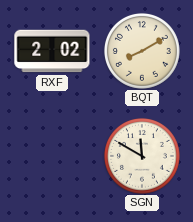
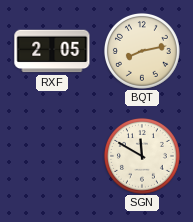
RXF: 2:02 -> 2:05 (52, 51)
BQT: 8:10 -> 8:13 (142, 51)
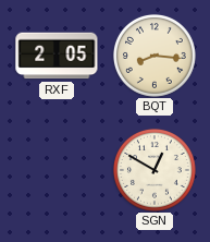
BQT: 8:13 -> 8:16 (155, 56)
SGN: 11:50 -> 12:50 (155, 170)
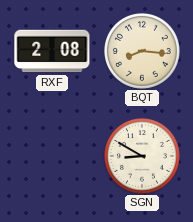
RXF: 2:05 -> 2:08 (52, 51)
SGN: 12:50 -> 8:50 (142, 156)
